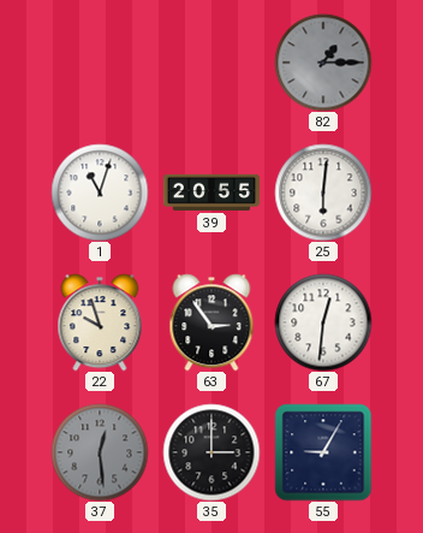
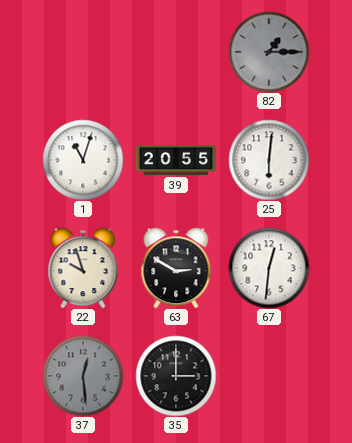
63: 2:54 -> 2:50 (176, 268)
55: 9:05 -> none (323, 452)
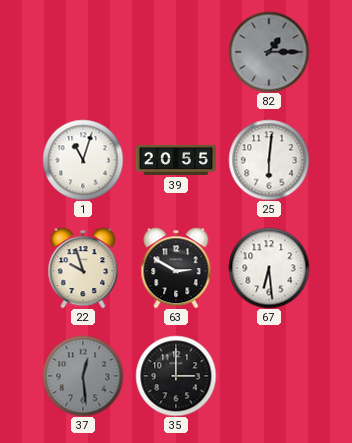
67: 12:31 -> 6:29 (269, 268)
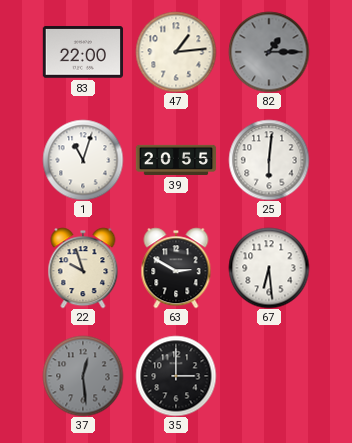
83: none -> 22:00 (82, 52)
47: none -> 1:14 (176, 52)
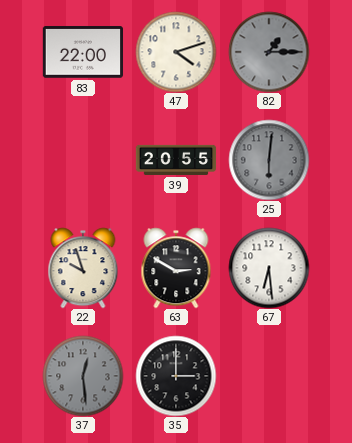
47: 1:14 -> 4:12 (176, 52)
1: 11:03 -> none (83, 160)
25 dial: white -> grey (269, 160)
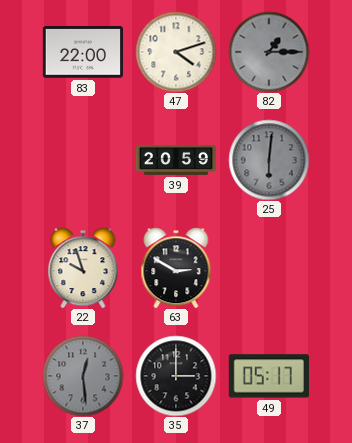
39: 20:55 -> 20:59 (176, 160)
67: 6:29 -> none (269, 268)
49: none -> 05:17 (268, 376)
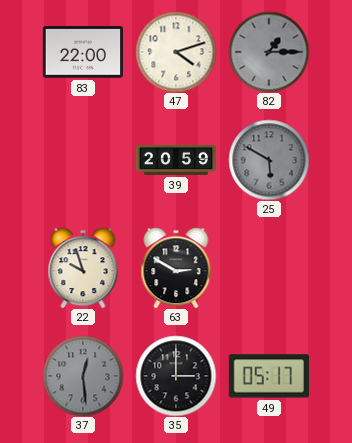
25: 6:01 -> 5:50 (269, 160)
